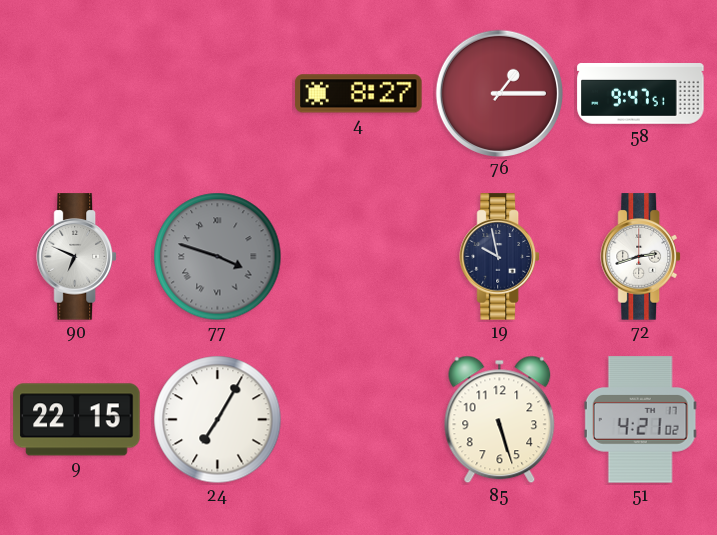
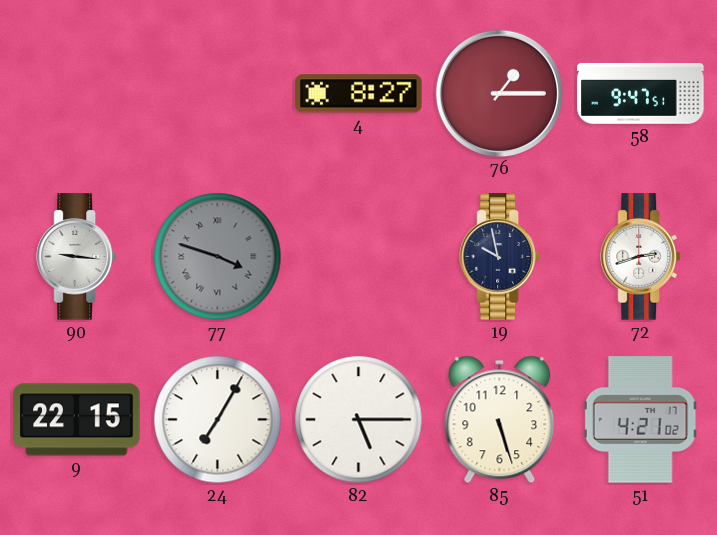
90: 6:49 -> 9:16 (76, 257)
82: none -> 5:15 (359, 420)
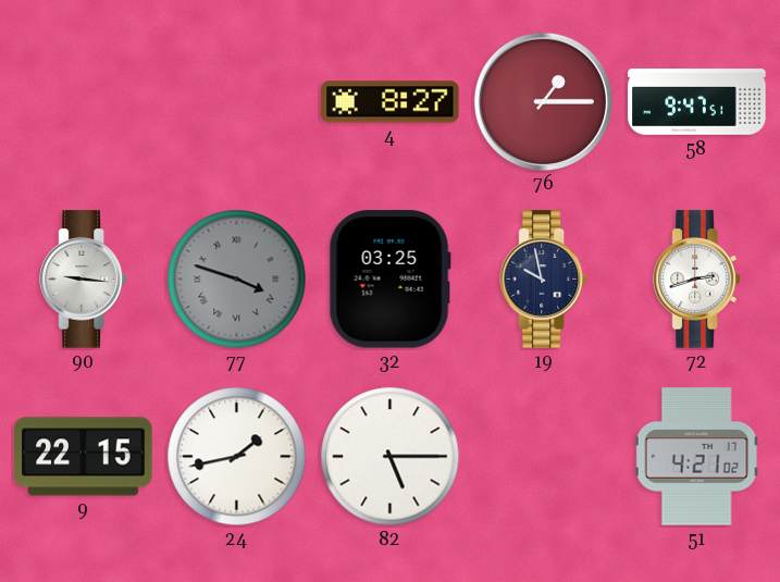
32: none -> 03:25 (389, 280)
24: 7:05 -> 1:43 (237, 457)
85: 5:27 -> none (500, 420)
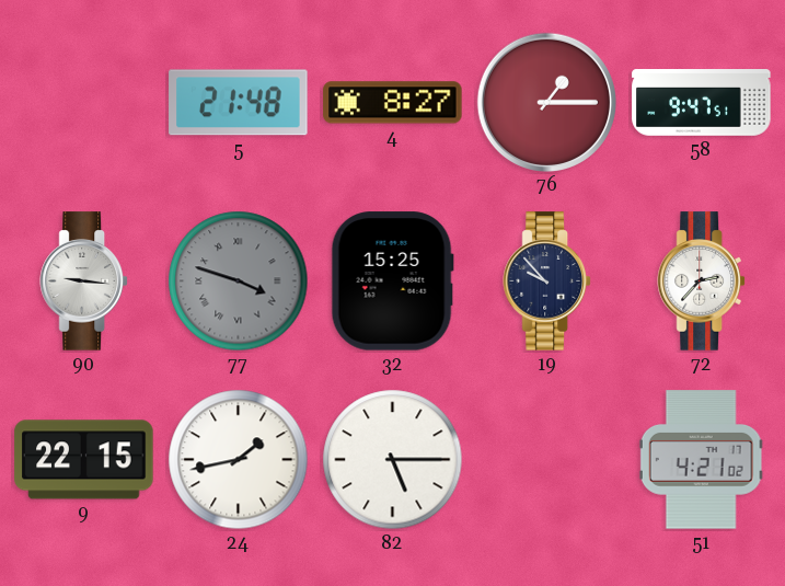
5: none -> 21:48 (239, 103)
32: 03:25 -> 15:25 (392, 281)
19: 9:58 -> 9:53 (546, 281)
72: 2:42 -> 2:37 (701, 281)
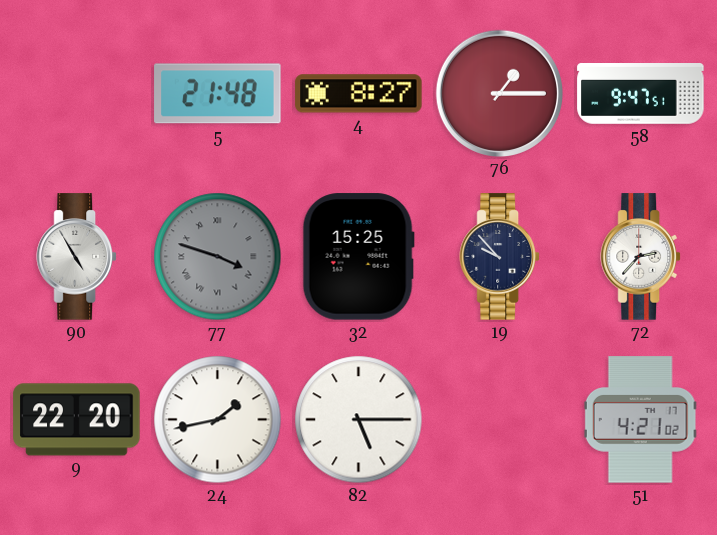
90: 9:16 -> 4:55 (76, 257)
9: 22:15 -> 22:20 (77, 420)
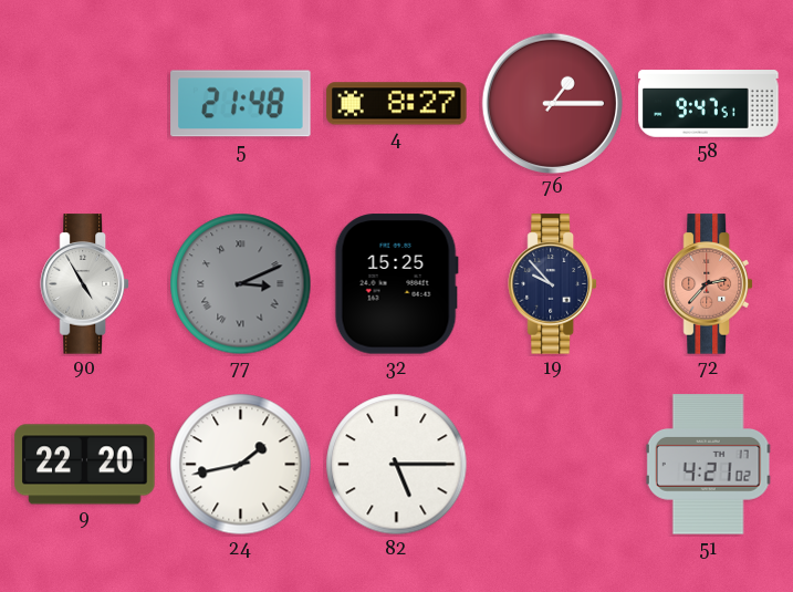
77: 3:48 -> 3:11 (241, 284)
72 dial: white -> salmon (708, 284)
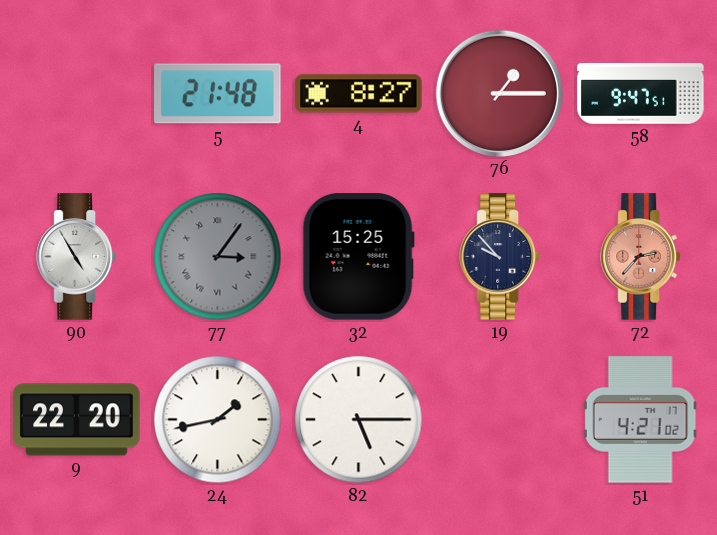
77: 3:11 -> 3:06 (218, 257)
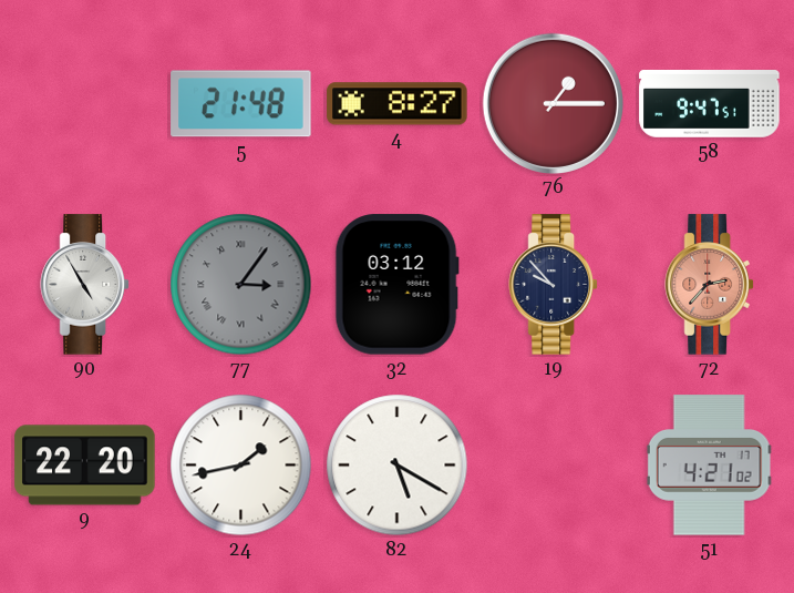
32: 15:25 -> 03:12 (396, 285)
82: 5:15 -> 5:20 (398, 466)
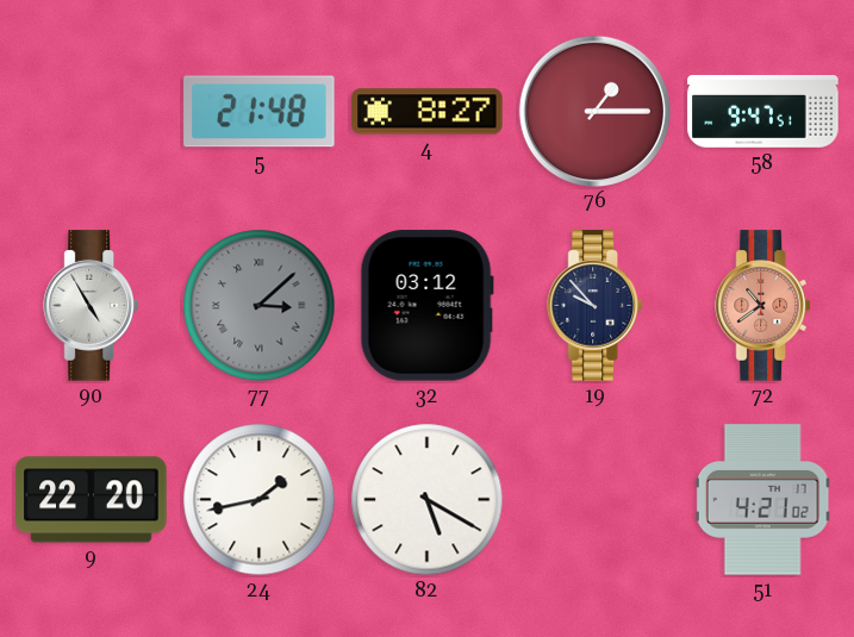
77: 3:06 -> 3:08 (260, 306)
72: 2:37 -> 10:39 (762, 306)
